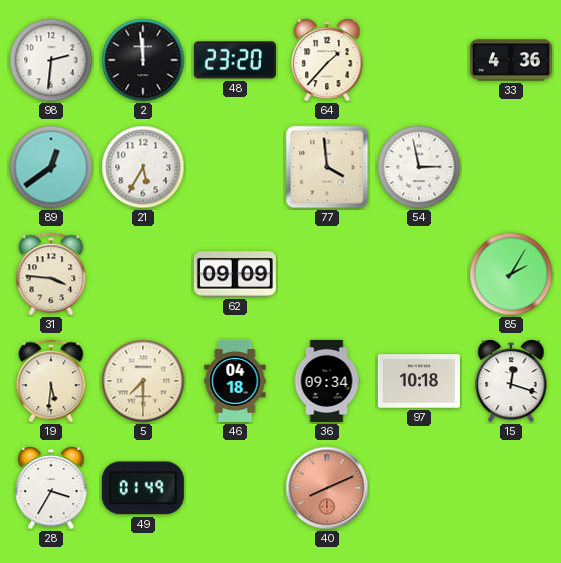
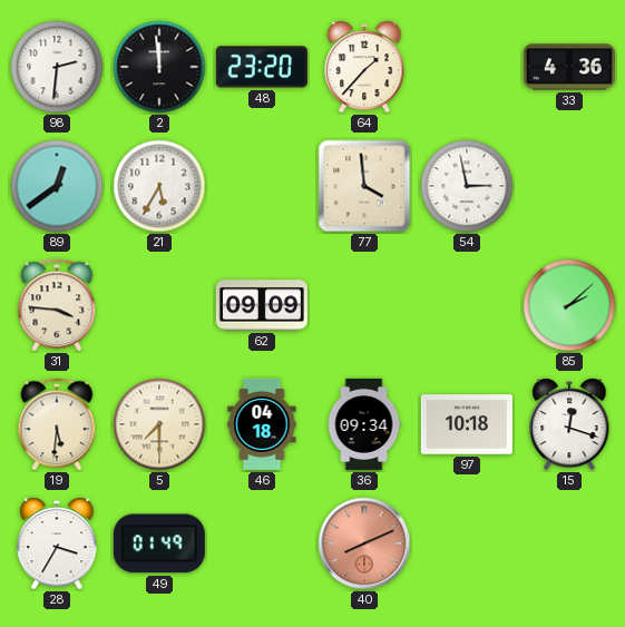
85: 2:05 -> 2:08 (569, 305)
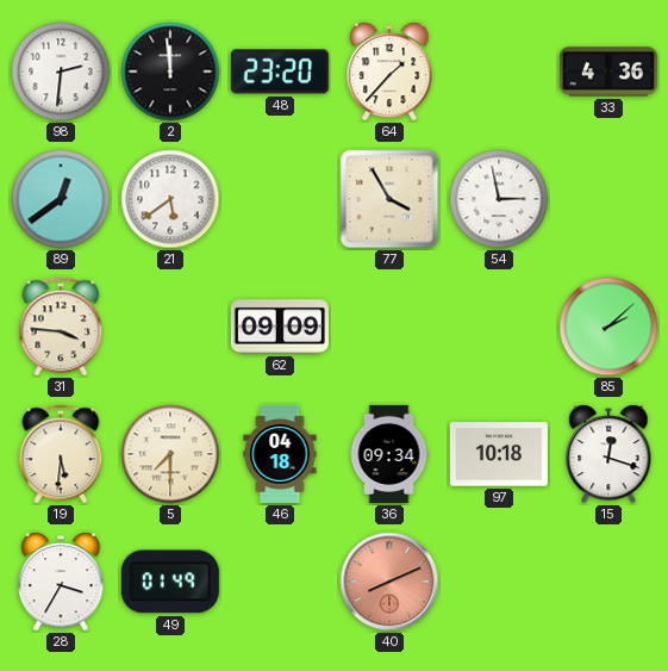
21: 5:35 -> 5:39 (170, 199)
77: 3:59 -> 3:55 (389, 199)
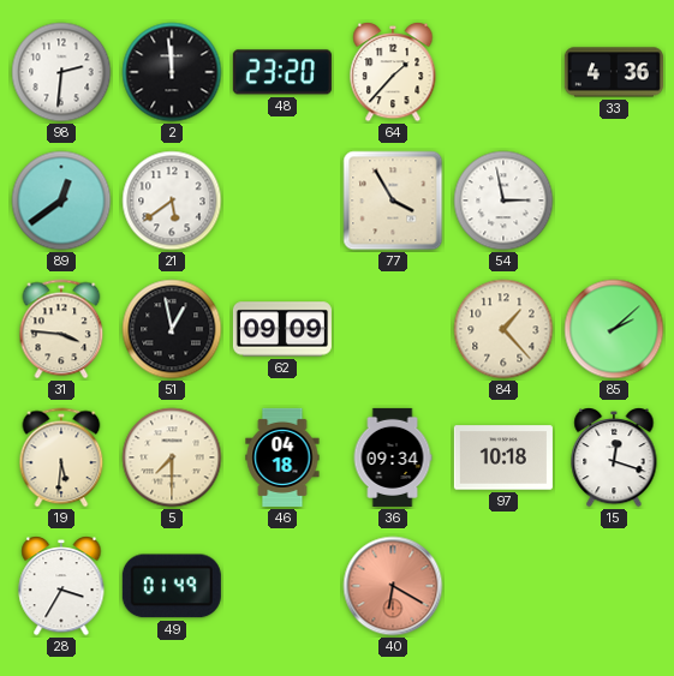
51: none -> 12:58 (172, 329)
84: none -> 1:23 (503, 329)
40: 8:11 -> 6:20 (393, 586)
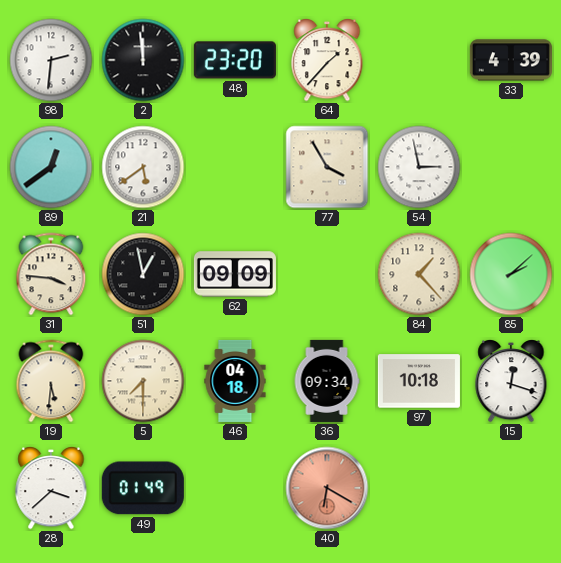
33: 4:36 -> 4:39 (511, 60)
28: 3:35 -> 3:38 (51, 488)
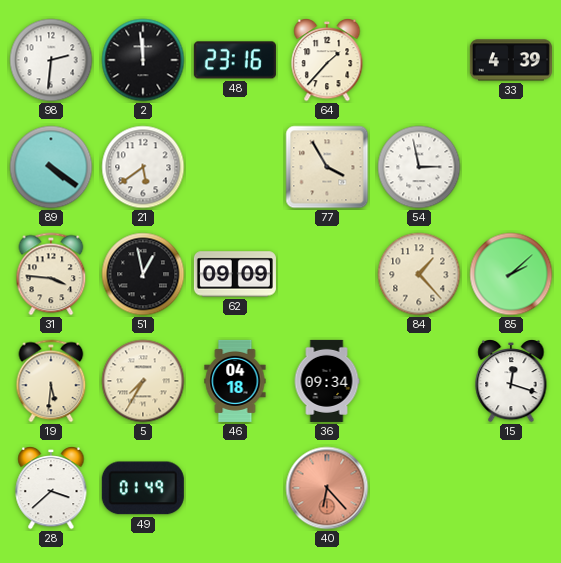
48: 23:20 -> 23:16 (235, 60)
89: 12:39 -> 4:21 (51, 167)
5: 7:30 -> 7:35 (143, 381)
97: 10:18 -> none (419, 381)
40: 6:20 -> 6:23 (327, 488)
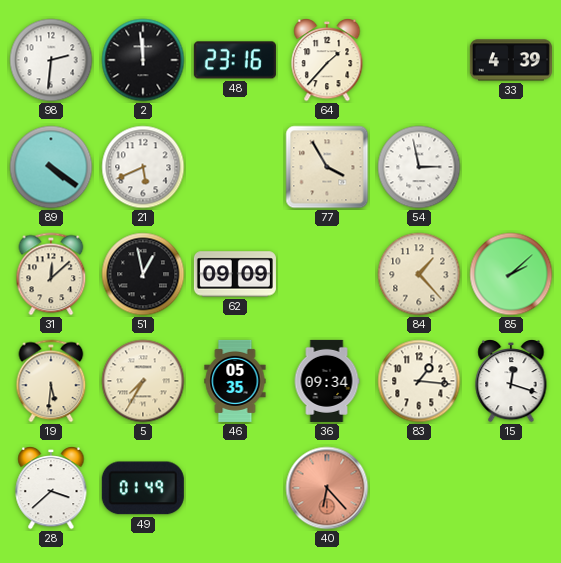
21: 5:39 -> 5:41 (143, 167)
31: 3:46 -> 12:08 (51, 274)
46: 04:18 -> 05:35 (235, 381)
83: none -> 1:16 (419, 381)
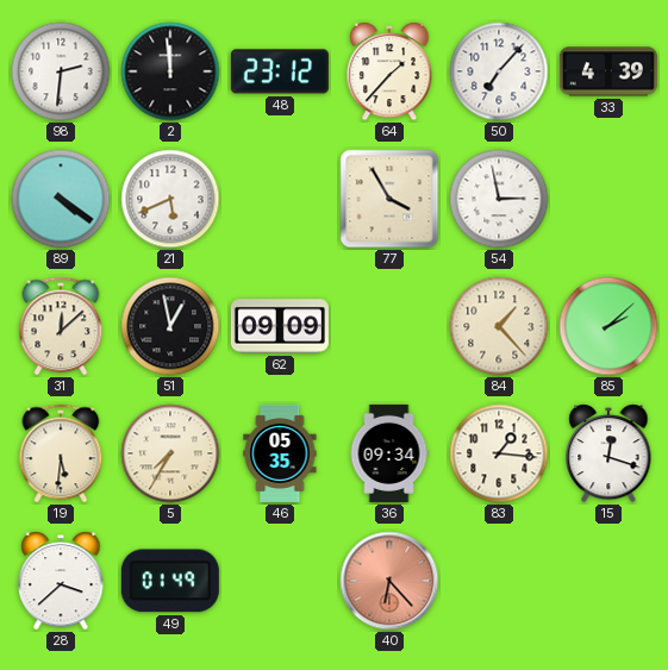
48: 23:16 -> 23:12 (280, 71)
50: none -> 7:07 (499, 71)
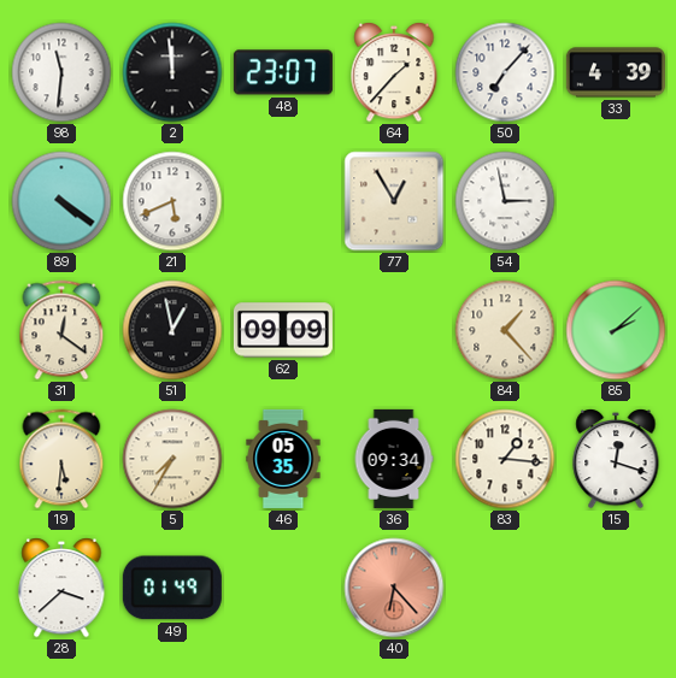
98: 2:31 -> 11:31 (61, 72)
48: 23:12 -> 23:07 (283, 72)
77: 3:55 -> 12:55 (394, 201)
31: 12:08 -> 12:21 (61, 330)
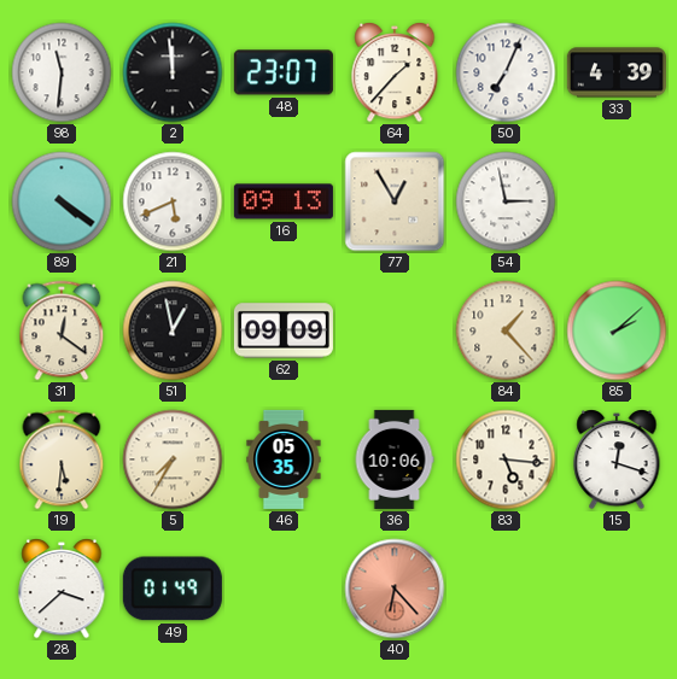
50: 7:07 -> 7:04 (506, 72)
16: none -> 09:13 (284, 201)
36: 09:34 -> 10:06 (395, 460)
83: 1:16 -> 5:16 (506, 460)
